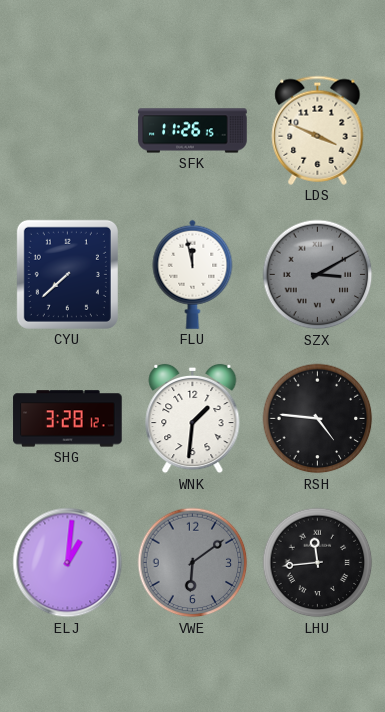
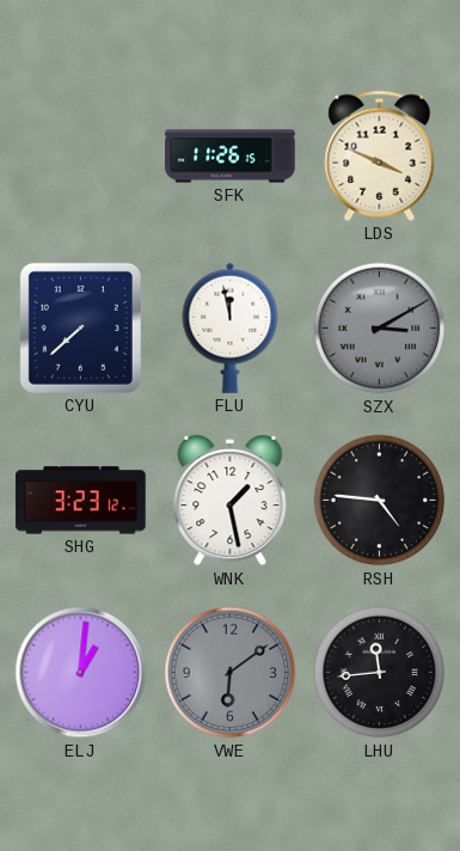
SHG: 3:28 -> 3:23 (81, 501)
WNK: 1:31 -> 1:28 (231, 501)
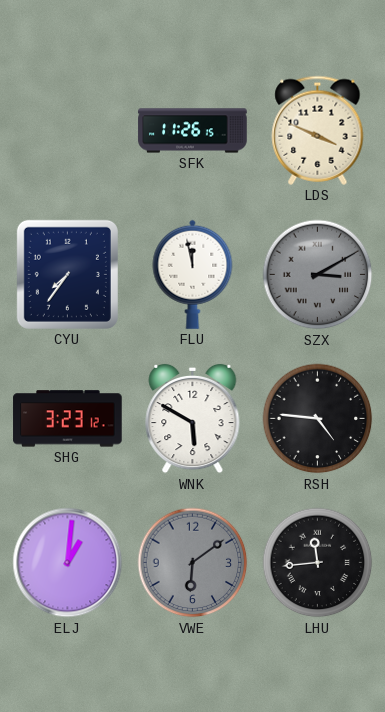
CYU: 7:38 -> 7:36 (67, 274)
WNK: 1:28 -> 5:50 (193, 419)
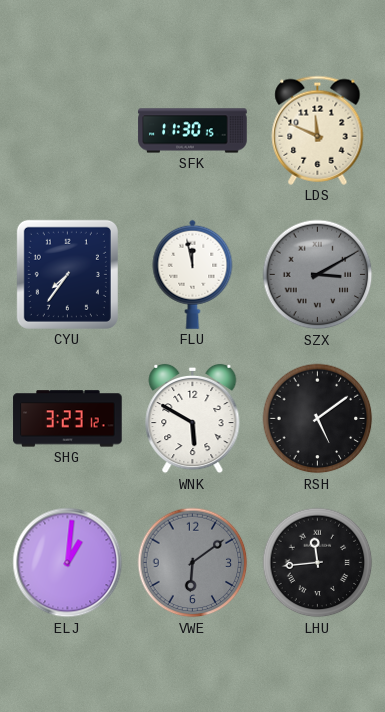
SFK: 11:26 -> 11:30 (193, 131)
LDS: 3:49 -> 11:49 (318, 130)
RSH: 4:46 -> 5:09 (318, 419)
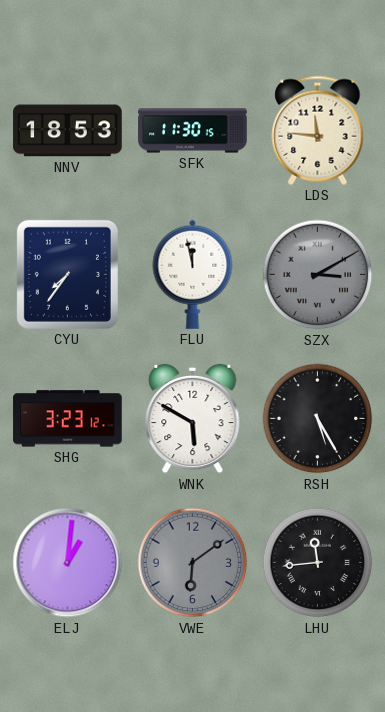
NNV: none -> 18:53 (68, 131)
LDS: 11:49 -> 11:46 (318, 130)
RSH: 5:09 -> 5:25 (318, 419)
